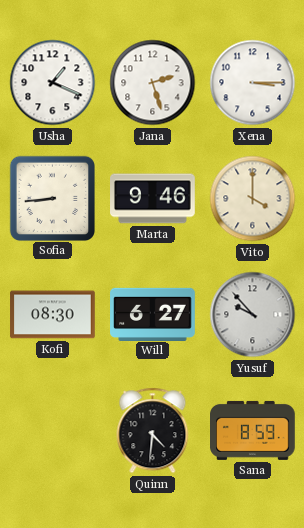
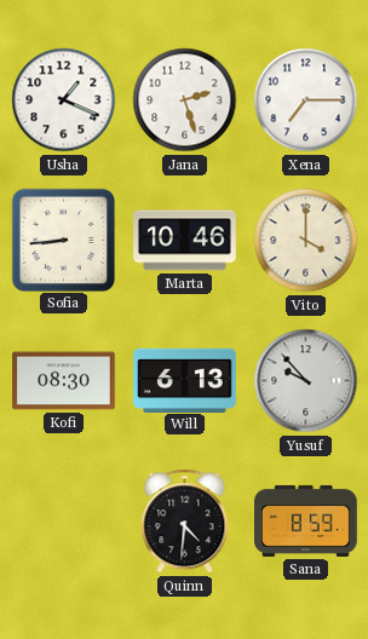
Xena: 3:15 -> 7:15 (306, 100)
Marta: 9:46 -> 10:46 (185, 241)
Will: 6:27 -> 6:13 (185, 380)
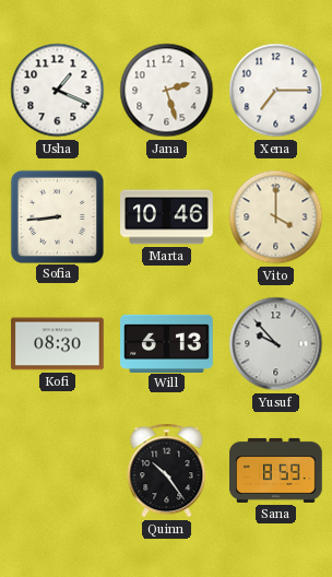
Quinn: 4:31 -> 10:24 (167, 471)
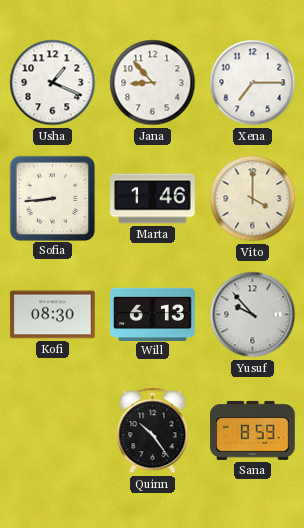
Jana: 2:27 -> 8:53 (153, 83)
Marta: 10:46 -> 1:46 (153, 199)
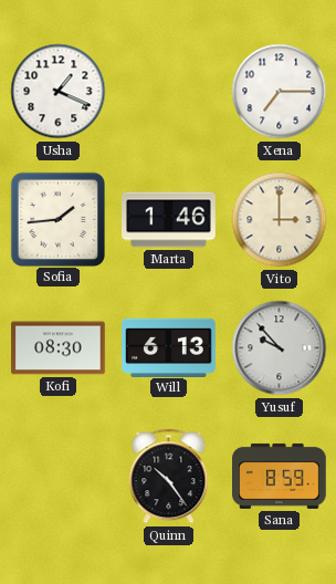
Jana: 8:53 -> none (153, 83)
Sofia: 8:44 -> 1:44 (57, 219)
Vito: 4:00 -> 3:00 (280, 220)
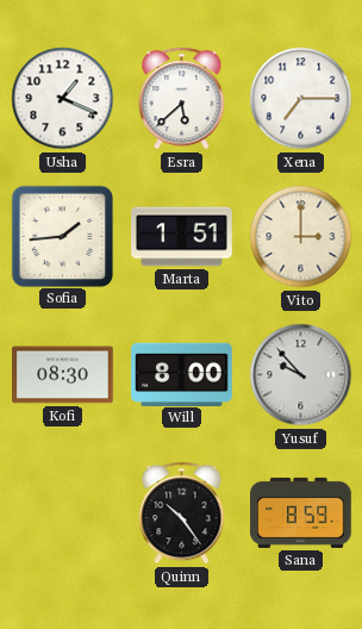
Esra: none -> 5:38 (182, 99)
Marta: 1:46 -> 1:51 (182, 237)
Will: 6:13 -> 8:00 (182, 374)
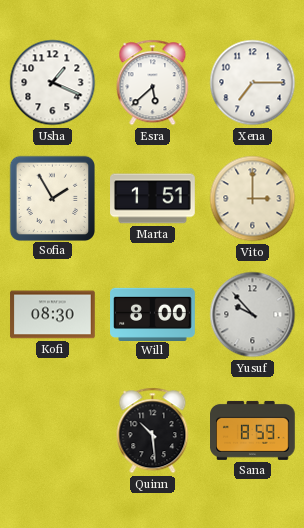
Sofia: 1:44 -> 1:55 (52, 198)
Quinn: 10:24 -> 10:29 (153, 431)
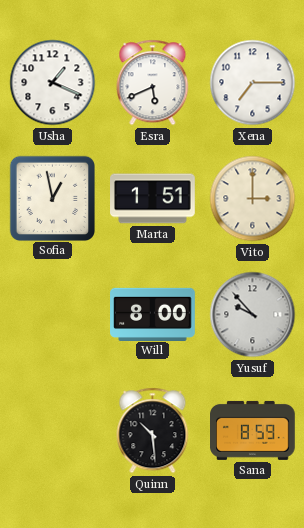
Esra: 5:38 -> 5:41 (153, 83)
Sofia: 1:55 -> 12:58 (52, 198)
Kofi: 08:30 -> none (53, 315)
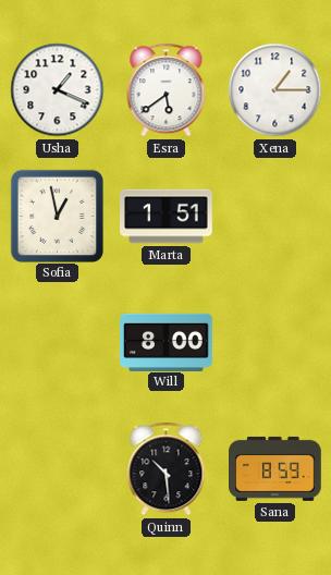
Esra: 5:41 -> 5:39 (167, 90)
Xena: 7:15 -> 1:15 (275, 90)
Vito: 3:00 -> none (253, 199)
Yusuf: 9:53 -> none (253, 315)
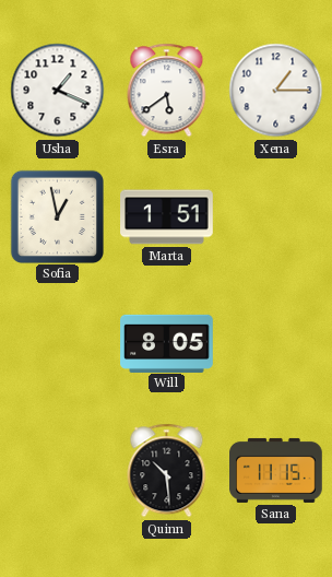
Will: 8:00 -> 8:05 (167, 343)
Sana: 8:59 -> 11:15 (276, 470)
